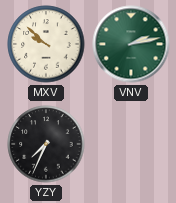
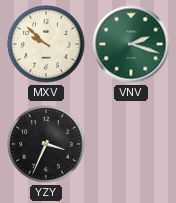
VNV: 2:13 -> 2:18 (131, 44)
YZY: 7:34 -> 3:34 (46, 144)
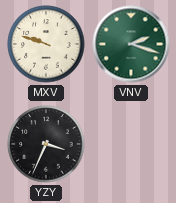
MXV: 9:52 -> 9:48 (46, 44)
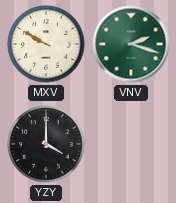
MXV: 9:48 -> 9:50 (46, 44)
YZY: 3:34 -> 4:00 (46, 144)
